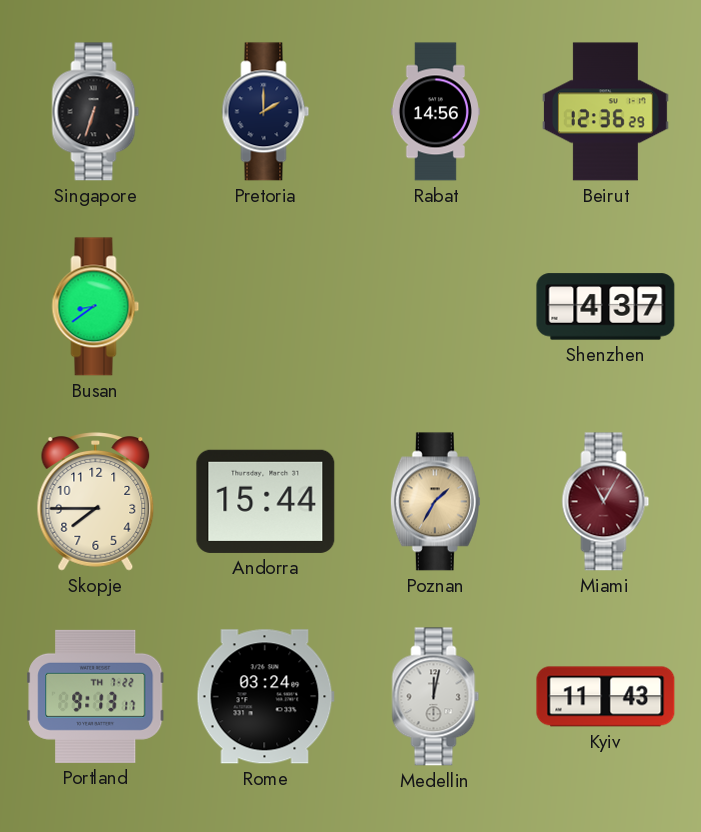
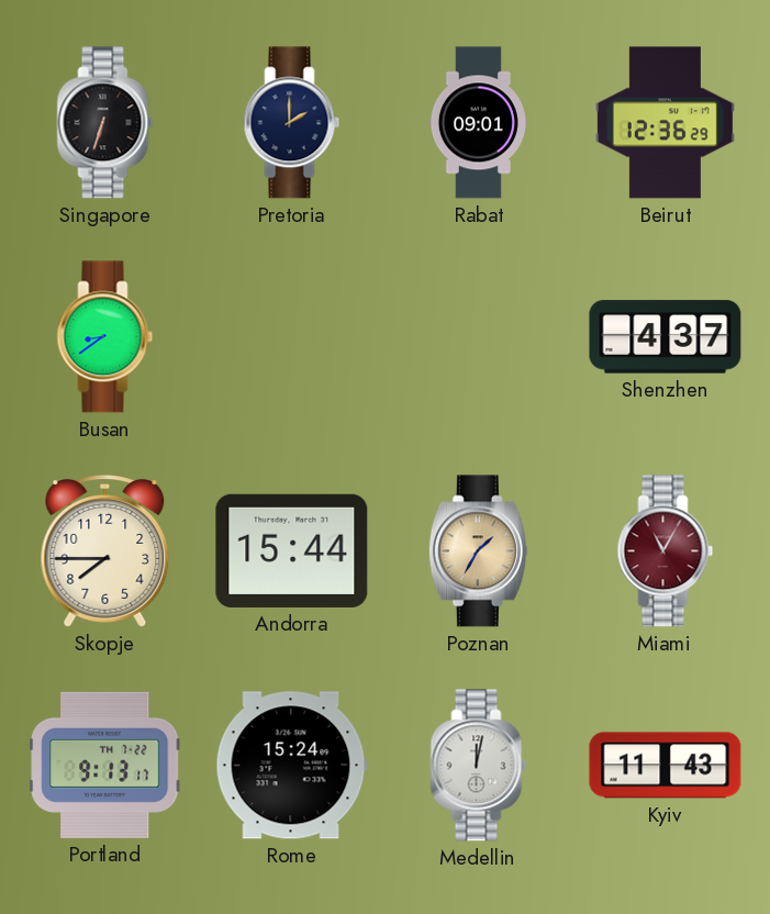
Rabat: 14:56 -> 09:01 (478, 123)
Rome: 03:24 -> 15:24 (291, 766)
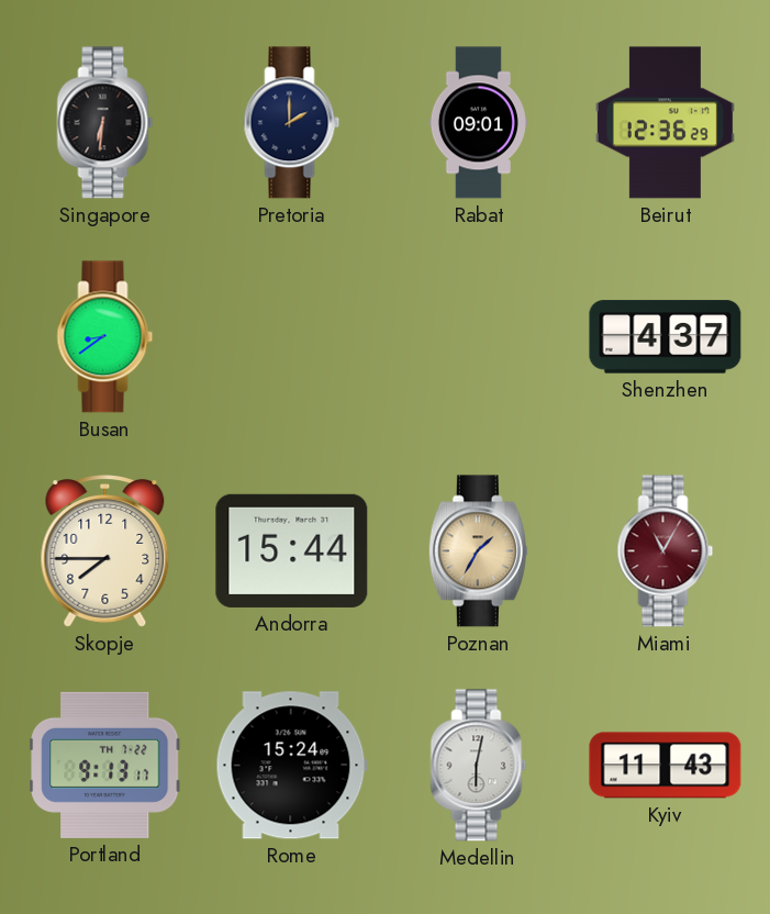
Singapore: 6:33 -> 6:31 (105, 123)
Medellin: 12:02 -> 6:02 (479, 766)
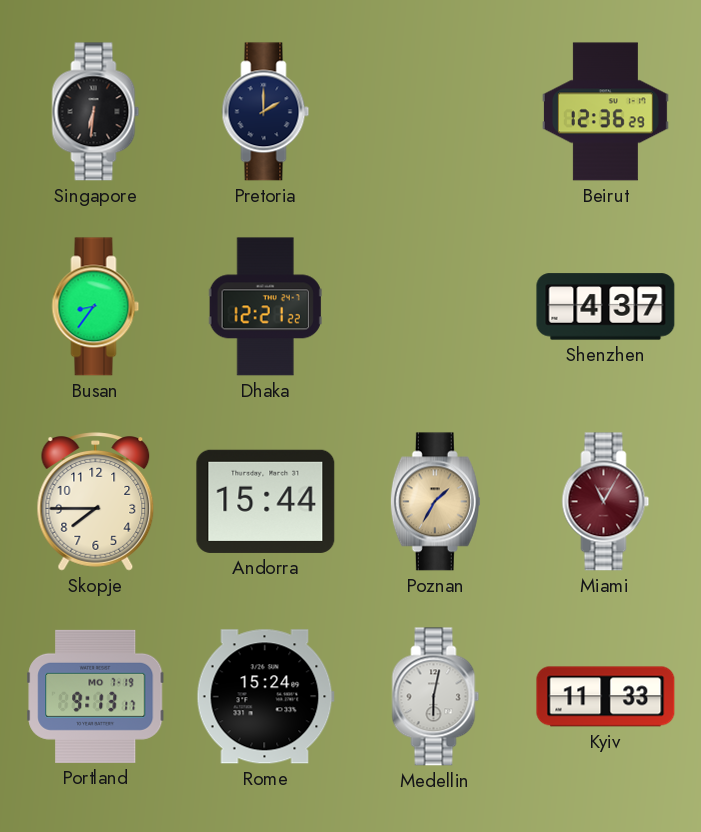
Rabat: 09:01 -> none (478, 123)
Busan: 8:39 -> 8:36 (96, 307)
Dhaka: none -> 12:21 (265, 307)
Portland date: TH 7-22 -> MO 7-19 (96, 696)
Kyiv: 11:43 -> 11:33 (606, 697)
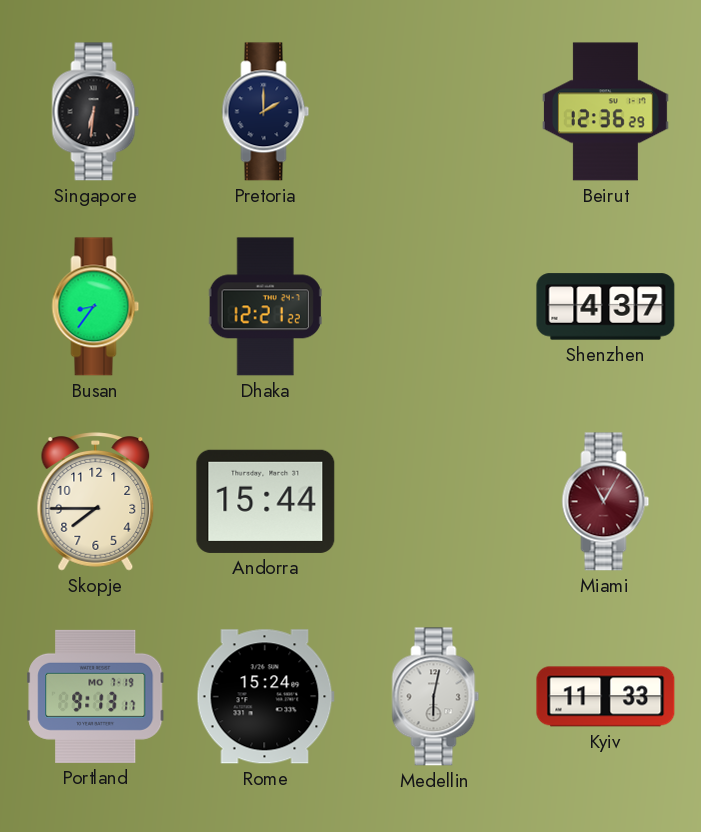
Poznan: 1:35 -> none (435, 502)
